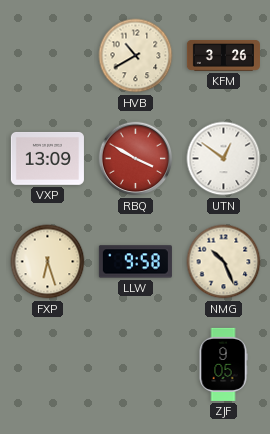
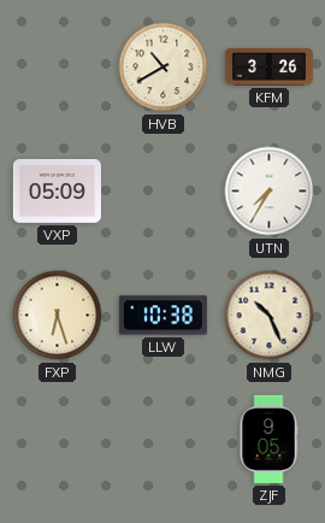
VXP: 13:09 -> 05:09 (57, 190)
RBQ: 3:50 -> none (136, 159)
UTN: 12:51 -> 7:35 (270, 192)
LLW: 9:58 -> 10:38 (162, 316)
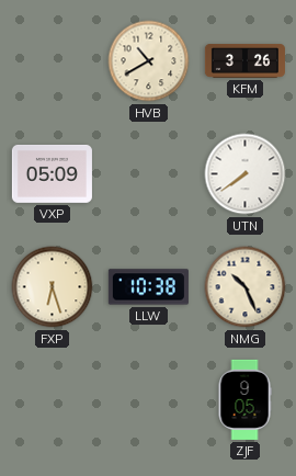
UTN: 7:35 -> 7:39 (246, 174)
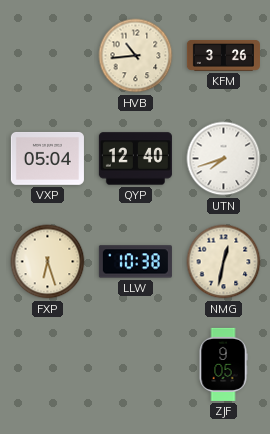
HVB: 10:40 -> 10:44 (136, 56)
VXP: 05:09 -> 05:04 (47, 158)
QYP: none -> 12:40 (135, 159)
UTN: 7:39 -> 7:42 (224, 159)
NMG: 10:26 -> 12:32 (224, 262)
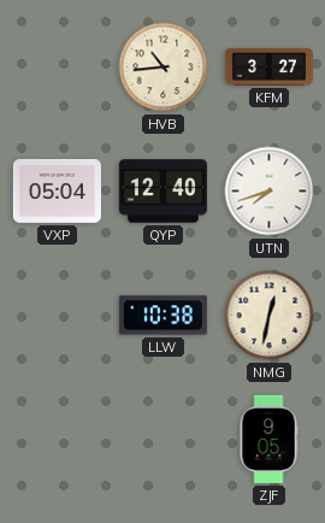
KFM: 3:26 -> 3:27 (268, 67)
FXP: 6:27 -> none (48, 262)
